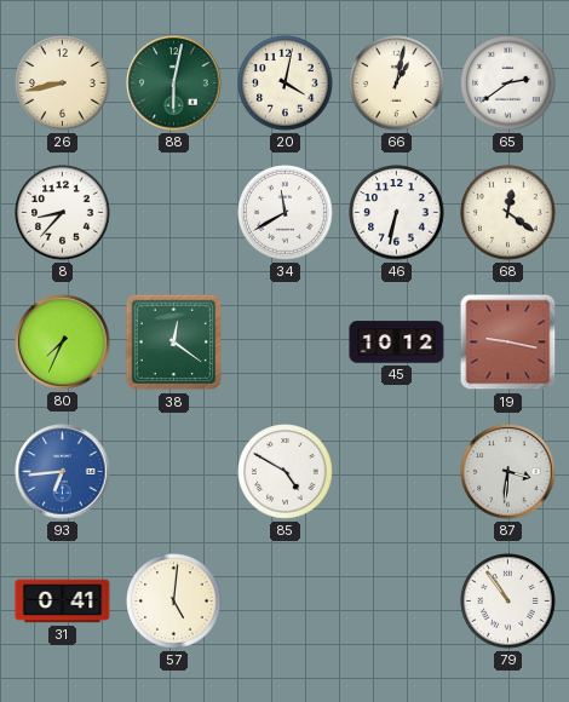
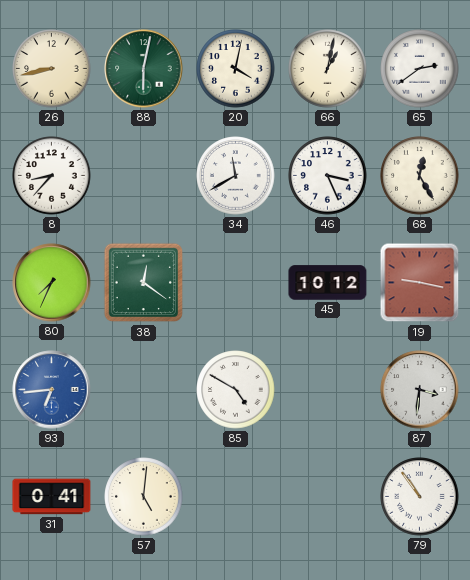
46: 6:32 -> 3:26 (328, 176)
68: 12:21 -> 12:25 (420, 176)
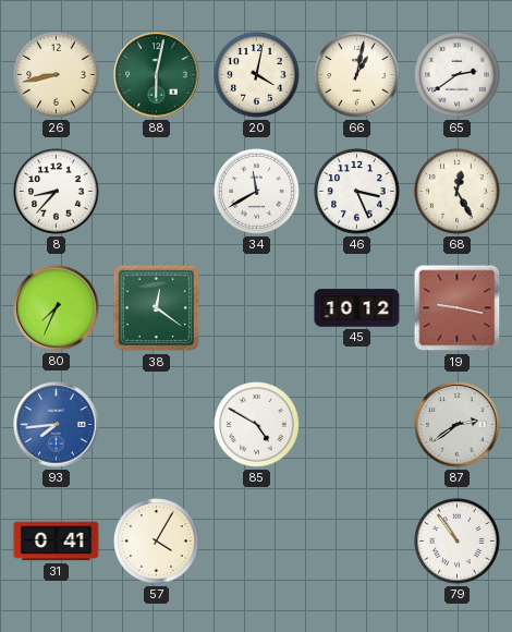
93: 6:44 -> 7:44 (57, 425)
87: 3:31 -> 2:39 (458, 425)
57: 5:01 -> 4:05 (157, 542)
